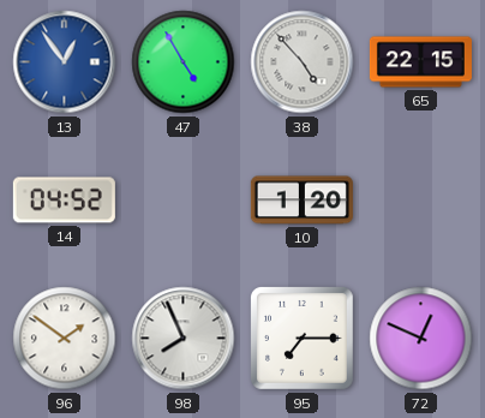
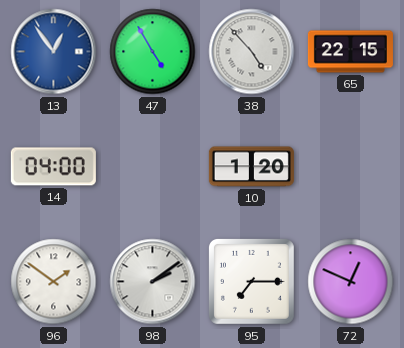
14: 04:52 -> 04:00 (53, 167)
98: 7:56 -> 2:09 (153, 282)
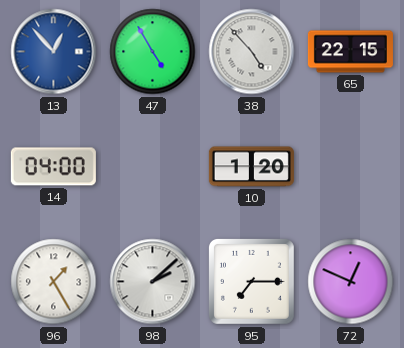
13: 12:54 -> 12:53 (54, 52)
96: 1:51 -> 1:25 (54, 282)
98: 2:09 -> 2:08 (153, 282)
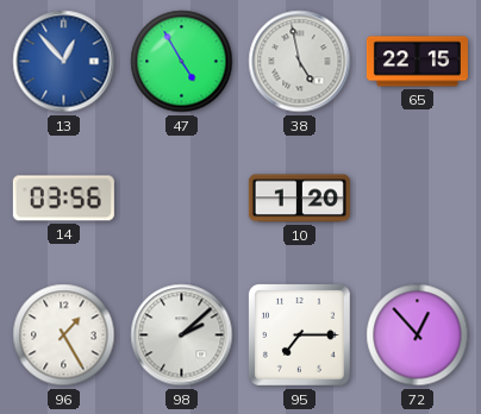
38: 4:53 -> 4:58 (300, 62)
14: 04:00 -> 03:56 (63, 199)
72: 12:49 -> 12:53 (418, 335)
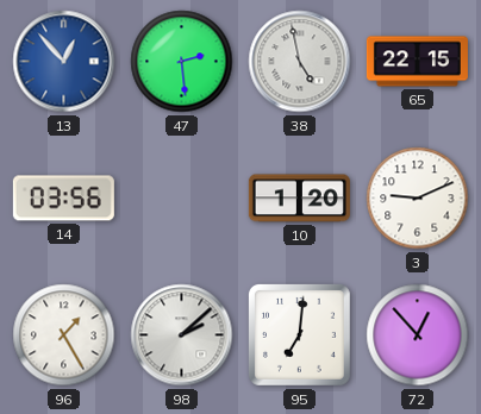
47: 4:55 -> 2:29 (182, 62)
3: none -> 9:11 (418, 199)
95: 7:15 -> 7:01 (299, 334)
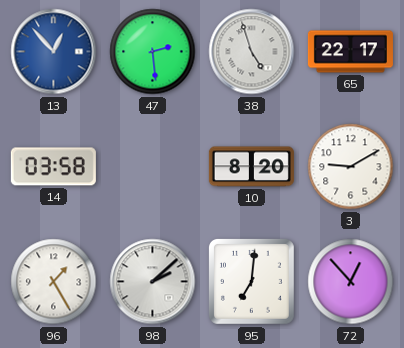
38: 4:58 -> 4:57 (252, 52)
65: 22:15 -> 22:17 (350, 52)
14: 03:56 -> 03:58 (53, 167)
10: 1:20 -> 8:20 (251, 167)
3: 9:11 -> 9:10 (351, 167)
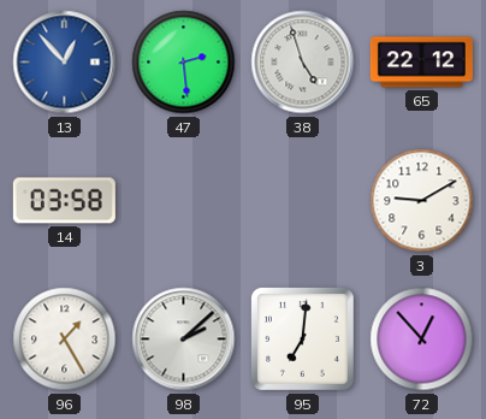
65: 22:17 -> 22:12 (421, 63)
10: 8:20 -> none (251, 167)
